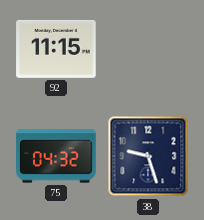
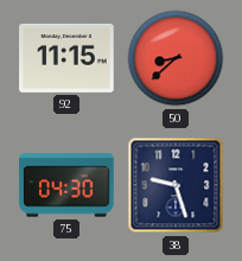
50: none -> 8:38 (176, 58)
75: 04:32 -> 04:30 (66, 185)
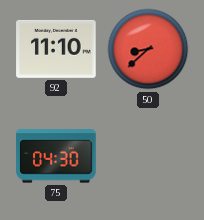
92: 11:15 -> 11:10 (56, 49)
38: 9:27 -> none (176, 185)
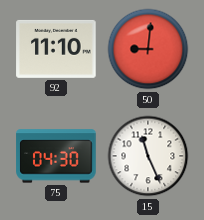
50: 8:38 -> 9:01 (148, 49)
15: none -> 11:26 (148, 156)
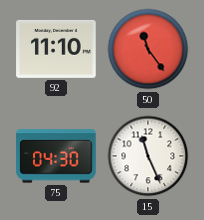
50: 9:01 -> 11:24 (148, 49)
